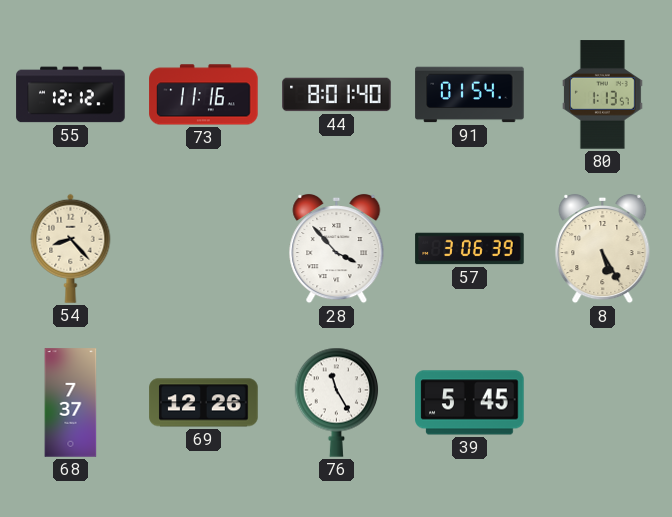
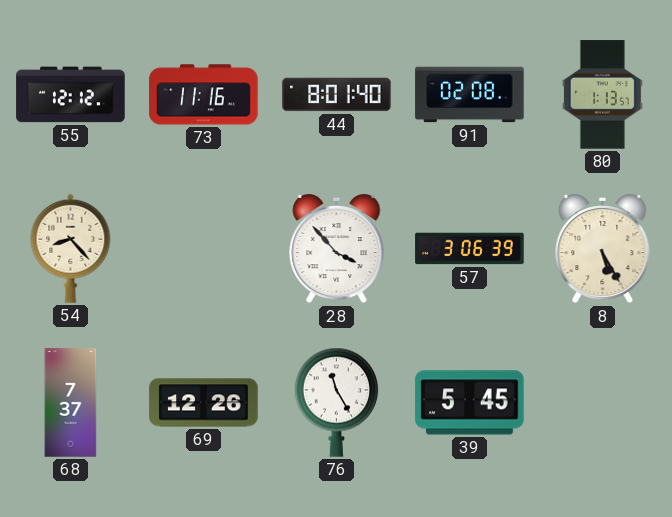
91: 01:54 -> 02:08 (470, 95)
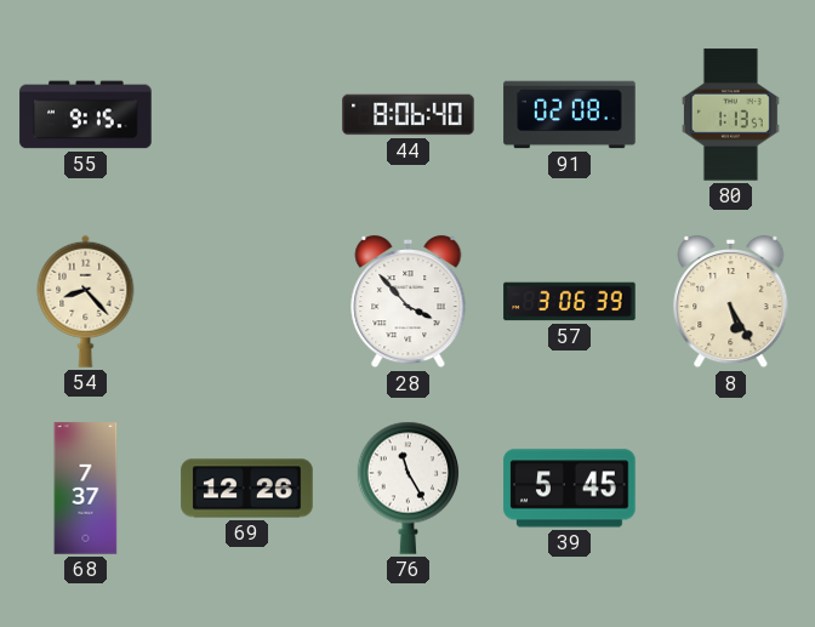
55: 12:12 -> 9:15 (86, 115)
73: 11:16 -> none (204, 95)
44: 8:01 -> 8:06 (409, 115)
